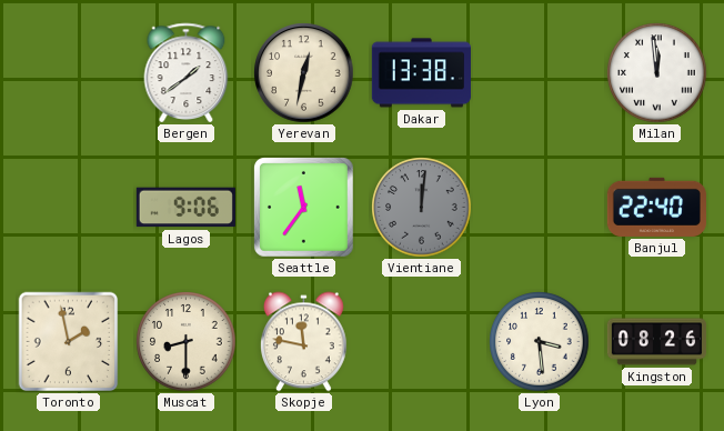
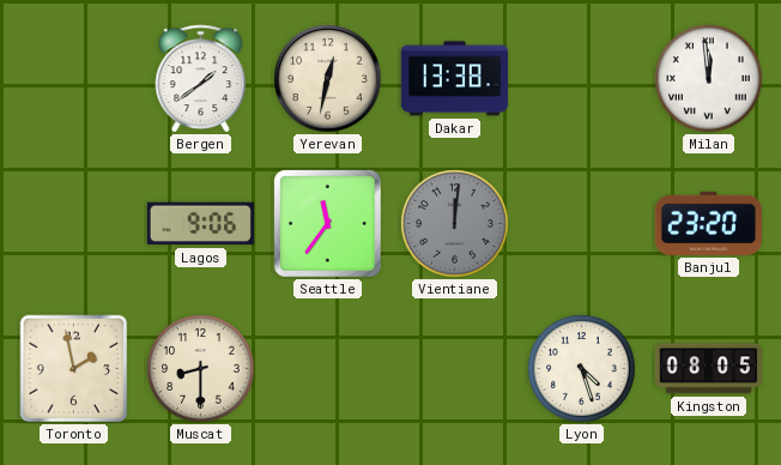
Banjul: 22:40 -> 23:20 (708, 223)
Skopje: 11:47 -> none (303, 342)
Lyon: 3:29 -> 4:27 (582, 369)
Kingston: 08:26 -> 08:05 (708, 369)
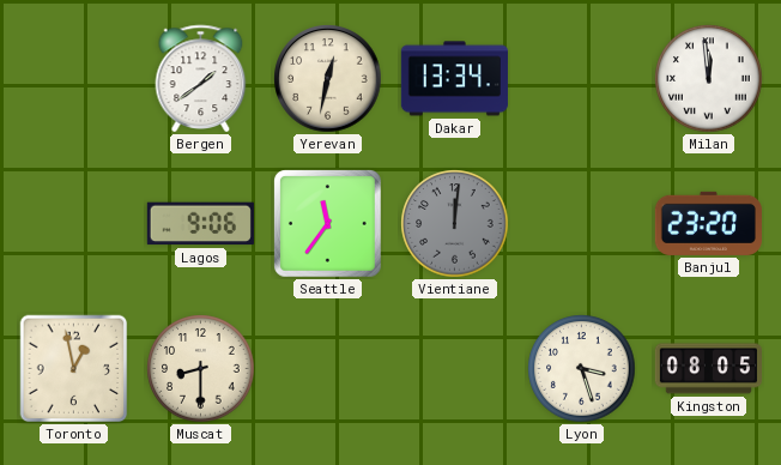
Dakar: 13:38 -> 13:34 (454, 79)
Toronto: 1:58 -> 12:58 (74, 369)
Lyon: 4:27 -> 3:27 (582, 369)
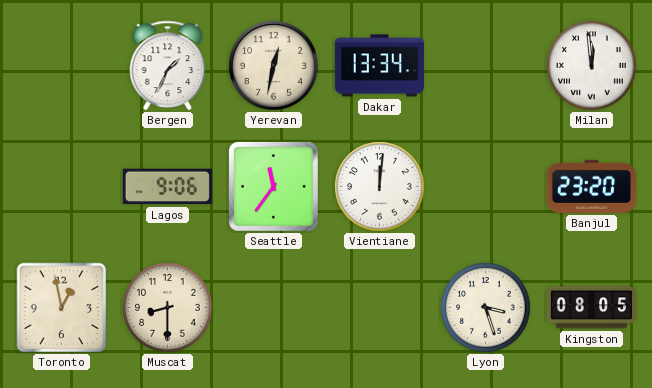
Bergen: 1:39 -> 1:34 (168, 65)
Vientiane dial: grey -> white (380, 187)
